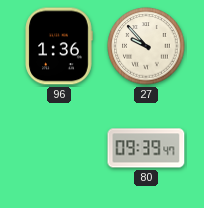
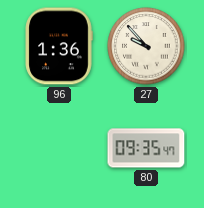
80: 09:39 -> 09:35 (146, 148)
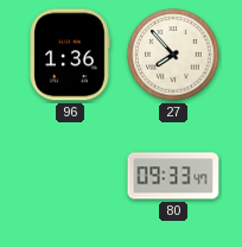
27: 9:53 -> 7:53 (173, 55)
80: 09:35 -> 09:33 (173, 176)
